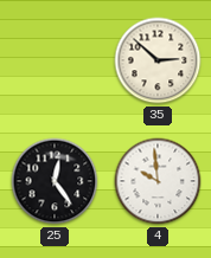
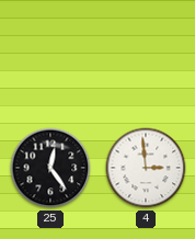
35: 2:52 -> none (158, 60)
4: 9:59 -> 2:59 (146, 168)
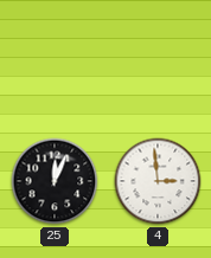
25: 12:24 -> 12:04 (55, 181)
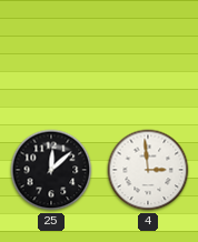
25: 12:04 -> 12:08 (51, 170)
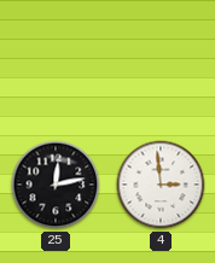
25: 12:08 -> 12:13 (56, 185)
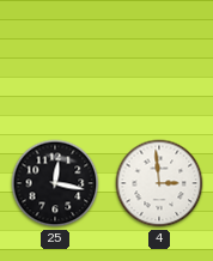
25: 12:13 -> 12:17 (55, 183)
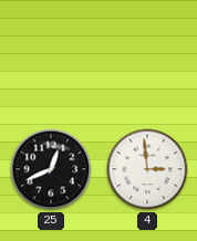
25: 12:17 -> 12:41 (51, 169)
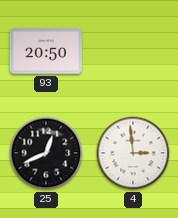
93: none -> 20:50 (46, 51)
